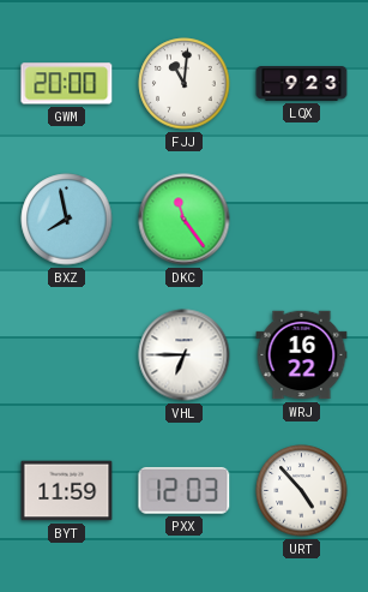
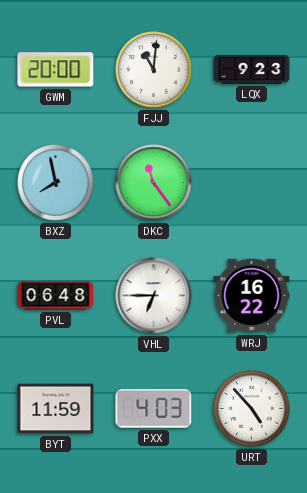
PVL: none -> 06:48 (56, 296)
PXX: 12:03 -> 4:03 (154, 408)
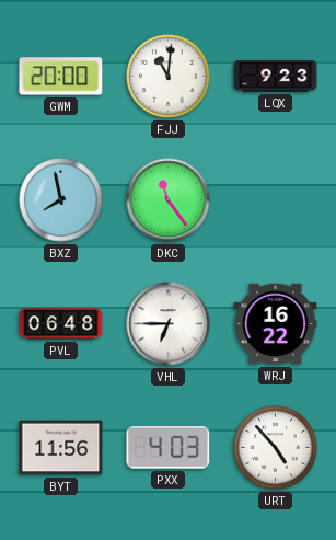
BYT: 11:59 -> 11:56 (61, 448)
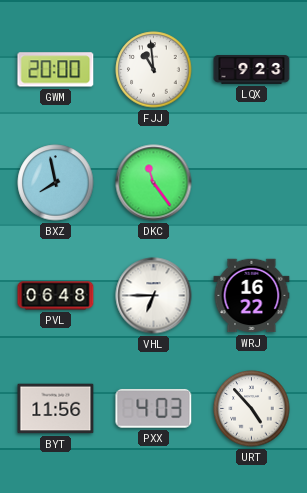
FJJ: 11:01 -> 10:59 (154, 70)
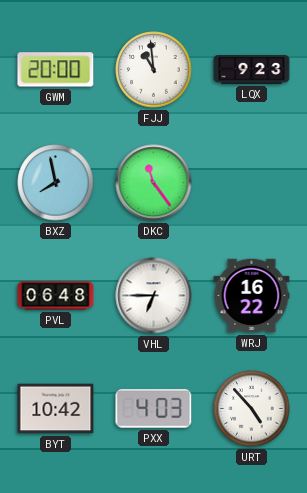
BYT: 11:56 -> 10:42 (56, 409)
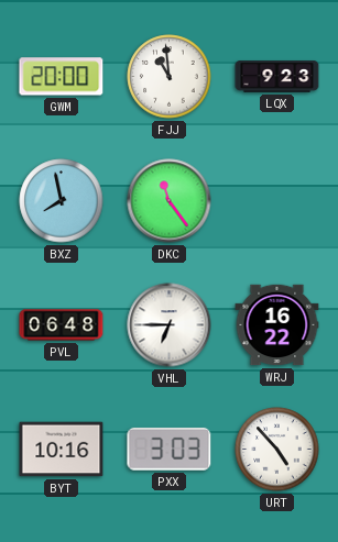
BYT: 10:42 -> 10:16 (62, 450)
PXX: 4:03 -> 3:03 (170, 449)
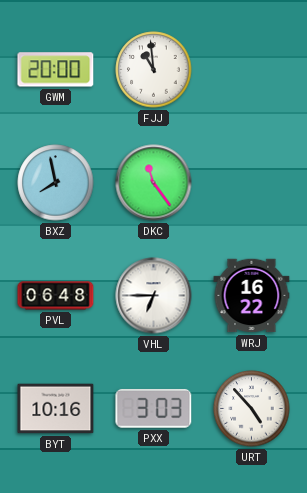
LQX: 9:23 -> none (277, 77)
